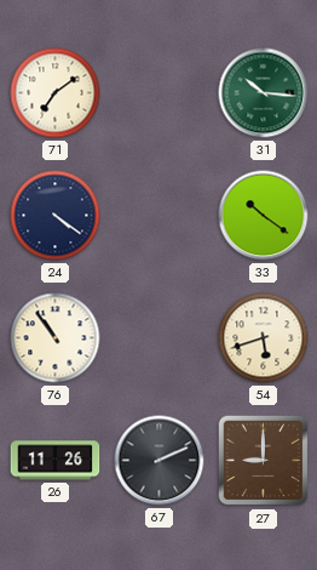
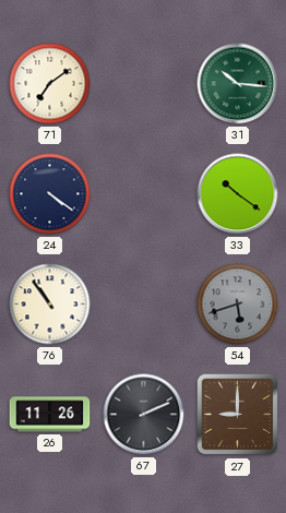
54 dial: cream -> grey (238, 305)
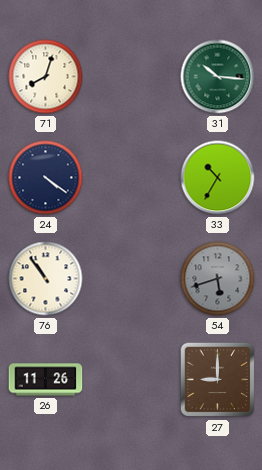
71: 7:09 -> 8:03 (46, 77)
33: 10:21 -> 10:35 (218, 178)
67: 2:11 -> none (144, 415)
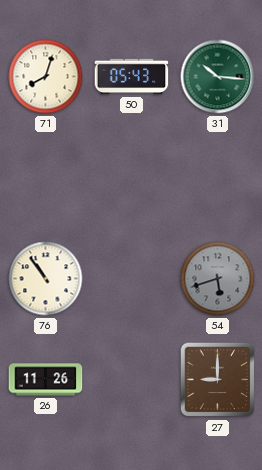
50: none -> 05:43 (132, 77)
24: 4:21 -> none (46, 178)
33: 10:35 -> none (218, 178)
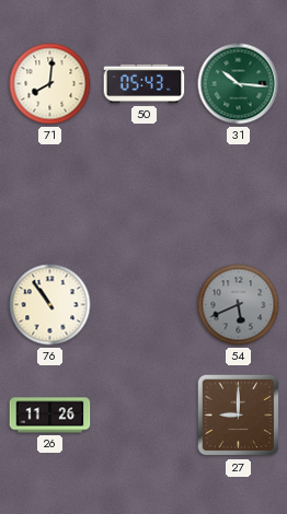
71: 8:03 -> 8:01 (50, 84)
54: 5:42 -> 5:41 (239, 305)
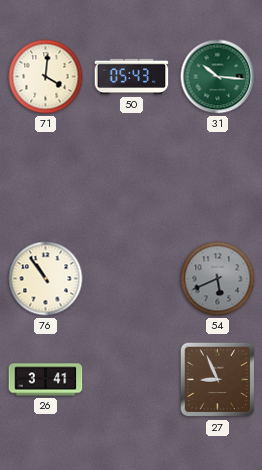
71: 8:01 -> 4:01 (46, 77)
26: 11:26 -> 3:41 (46, 380)
27: 9:00 -> 8:56 (218, 380)
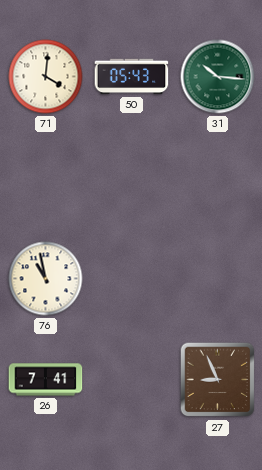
76: 10:54 -> 10:58 (46, 279)
54: 5:41 -> none (218, 279)
26: 3:41 -> 7:41 (46, 380)
